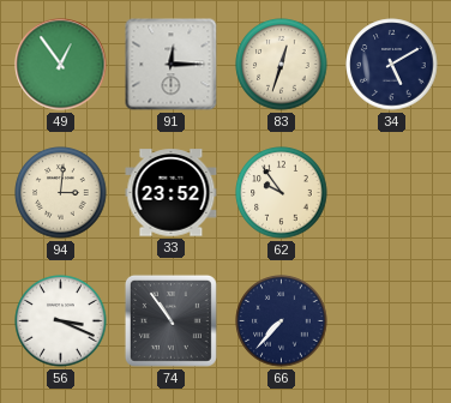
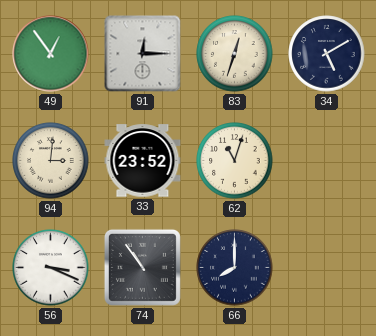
62: 9:54 -> 11:03 (235, 161)
66: 7:37 -> 8:00 (235, 268)
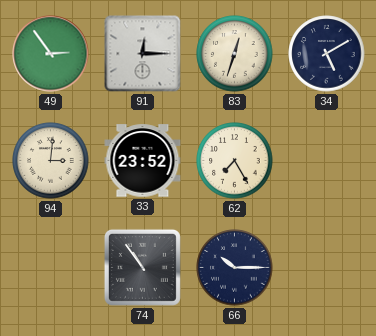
49: 12:54 -> 2:54 (51, 54)
62: 11:03 -> 7:25 (235, 161)
56: 3:19 -> none (51, 268)
66: 8:00 -> 10:15 (235, 268)
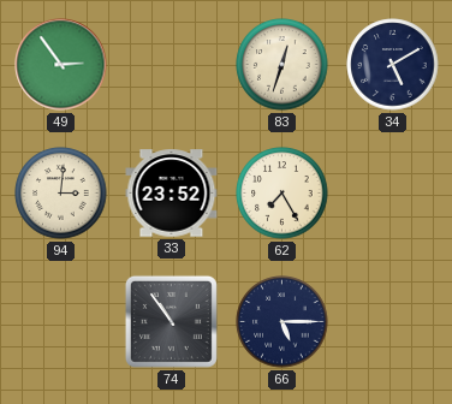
91: 12:15 -> none (143, 54)
66: 10:15 -> 5:15 (282, 322)
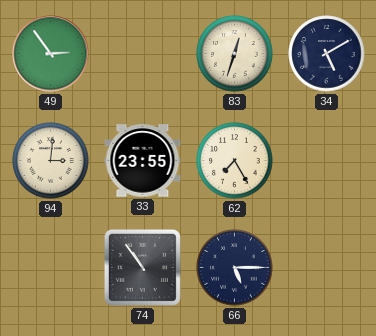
33: 23:52 -> 23:55 (143, 161)
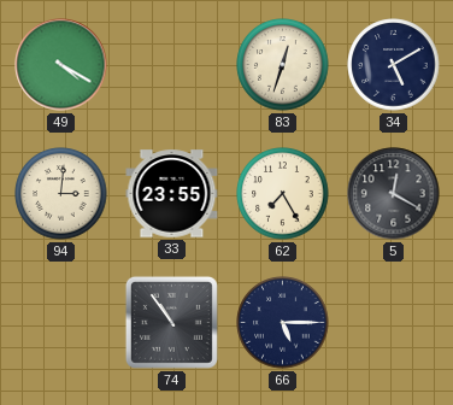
49: 2:54 -> 4:20 (61, 65)
5: none -> 12:20 (394, 194)
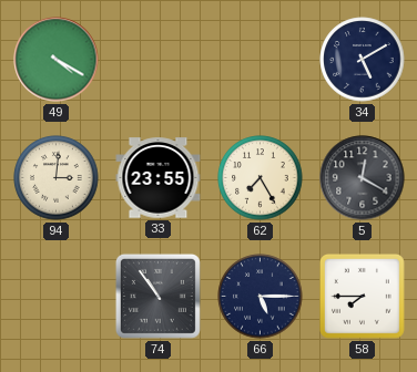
83: 12:33 -> none (283, 65)
58: none -> 7:45 (363, 297)
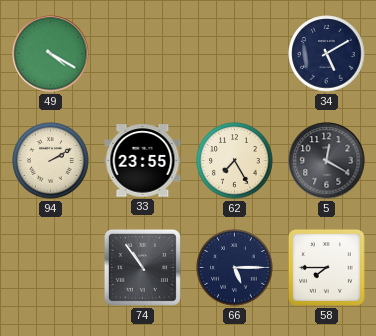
94: 3:01 -> 2:10 (51, 161)
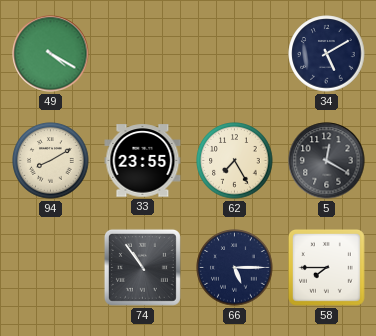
94: 2:10 -> 8:10 (51, 161)
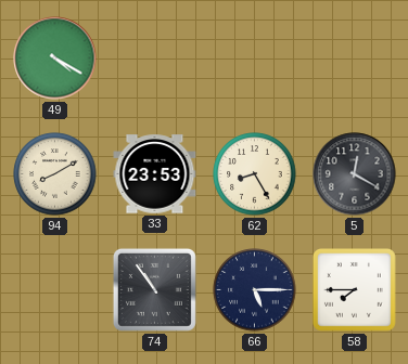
34: 5:10 -> none (327, 54)
33: 23:55 -> 23:53 (155, 174)
62: 7:25 -> 8:25 (255, 174)
